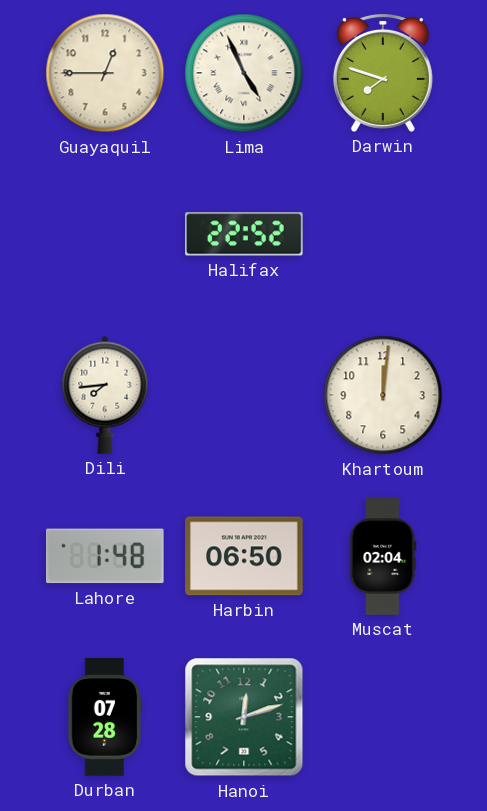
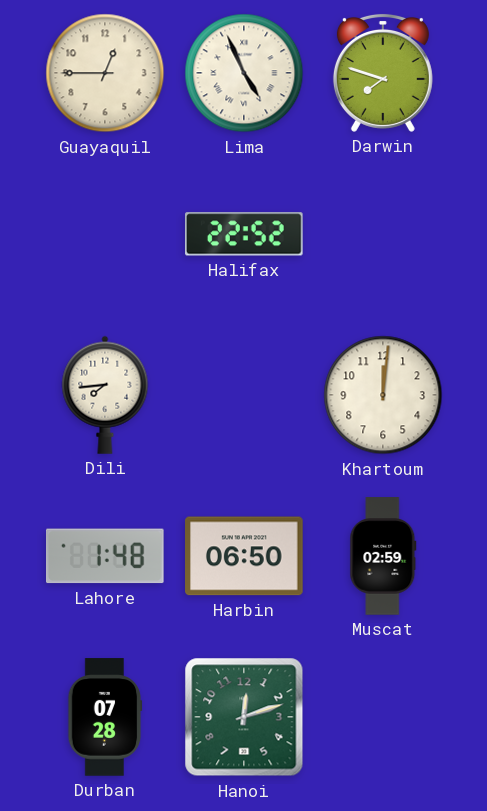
Muscat: 02:04 -> 02:59 (383, 556)
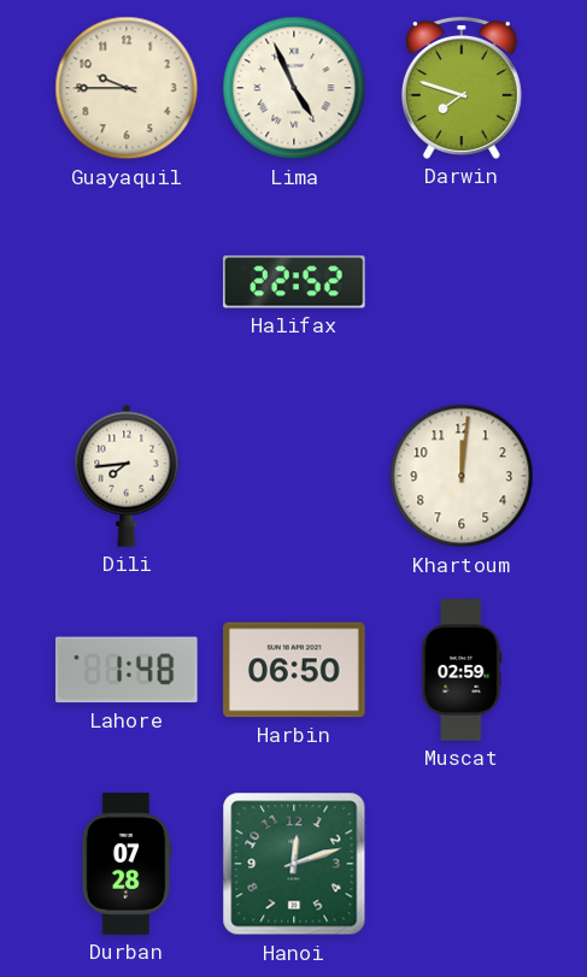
Guayaquil: 12:45 -> 9:45 (127, 88)
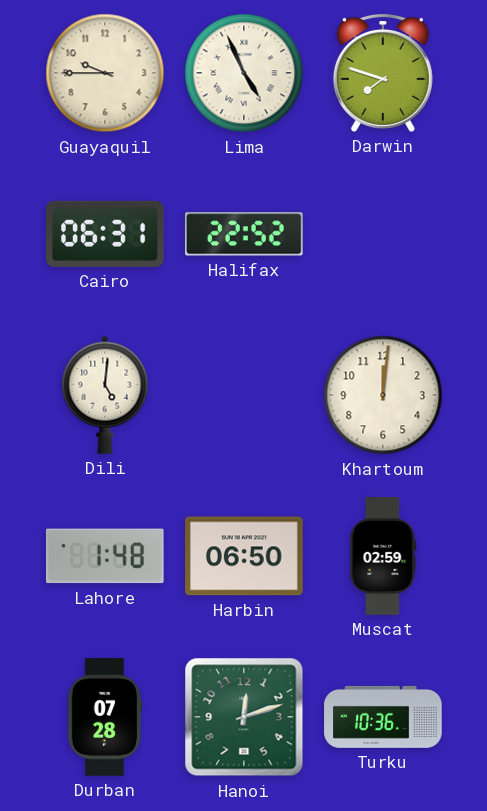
Cairo: none -> 06:31 (105, 234)
Dili: 7:44 -> 5:01 (105, 395)
Turku: none -> 10:36 (383, 717)
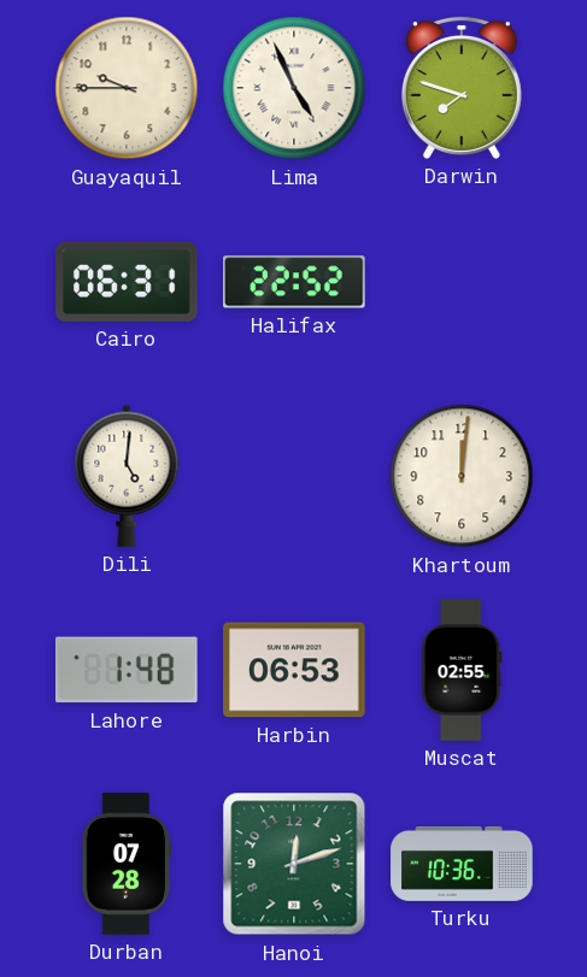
Harbin: 06:50 -> 06:53 (294, 670)
Muscat: 02:59 -> 02:55 (462, 670)
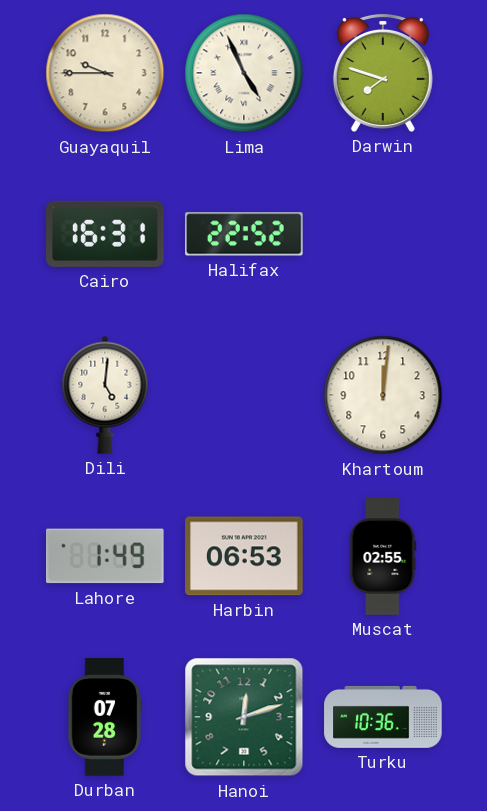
Cairo: 06:31 -> 16:31 (105, 234)
Lahore: 1:48 -> 1:49 (106, 556)
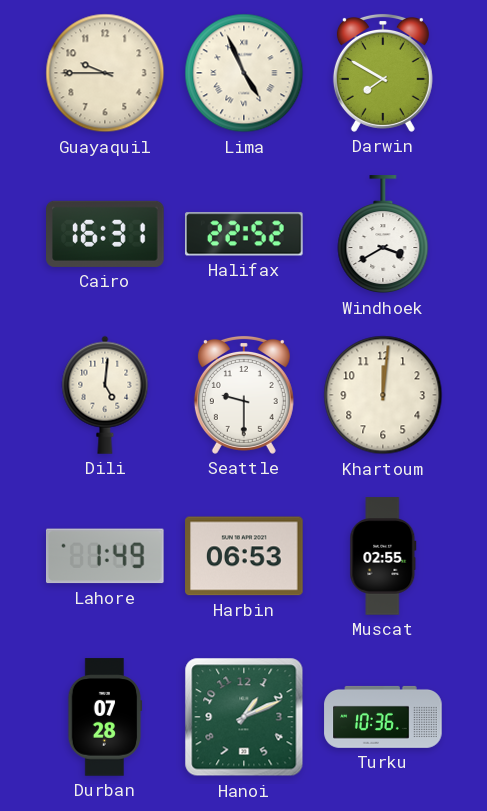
Darwin: 7:48 -> 7:50 (383, 73)
Windhoek: none -> 3:40 (383, 235)
Seattle: none -> 9:30 (244, 395)
Hanoi: 12:12 -> 1:11 (244, 717)
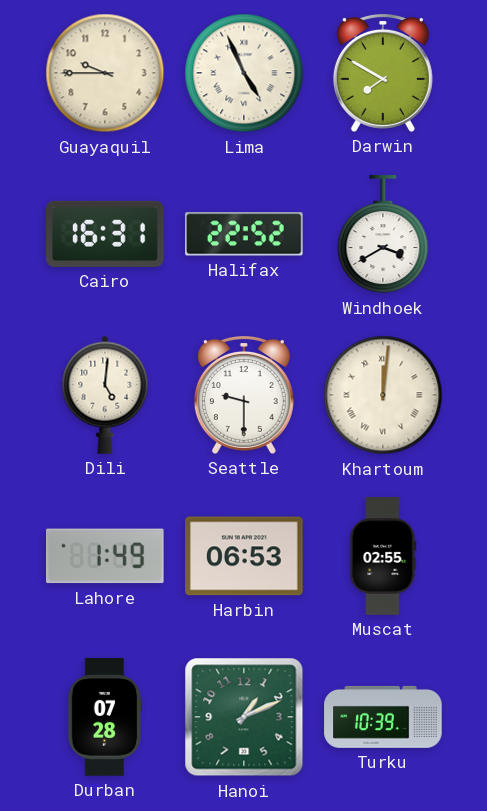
Khartoum numerals: Arabic -> Roman (383, 395)
Turku: 10:36 -> 10:39 (383, 717)
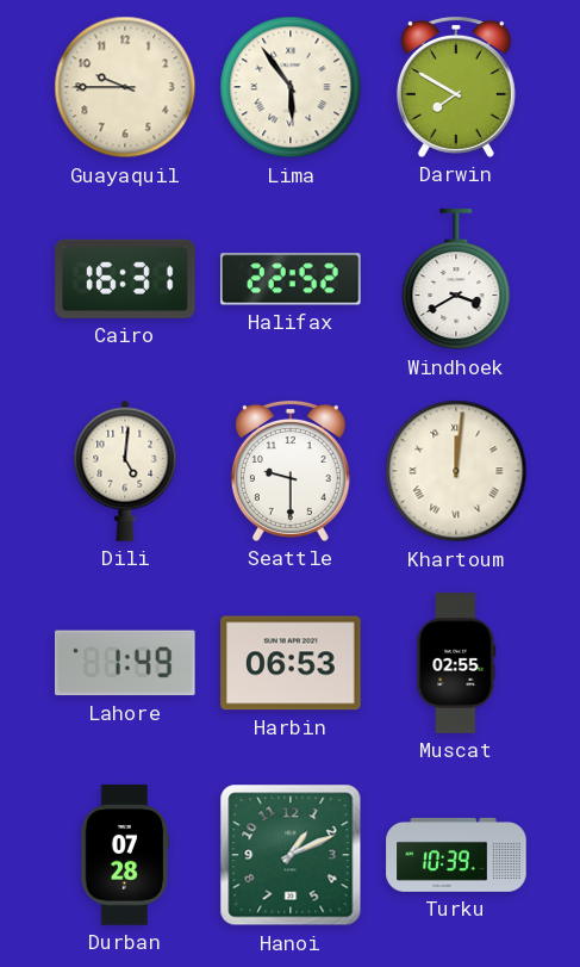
Lima: 4:56 -> 5:54 (291, 87)
